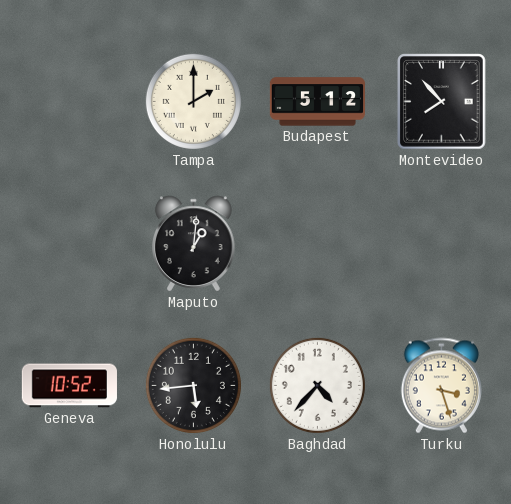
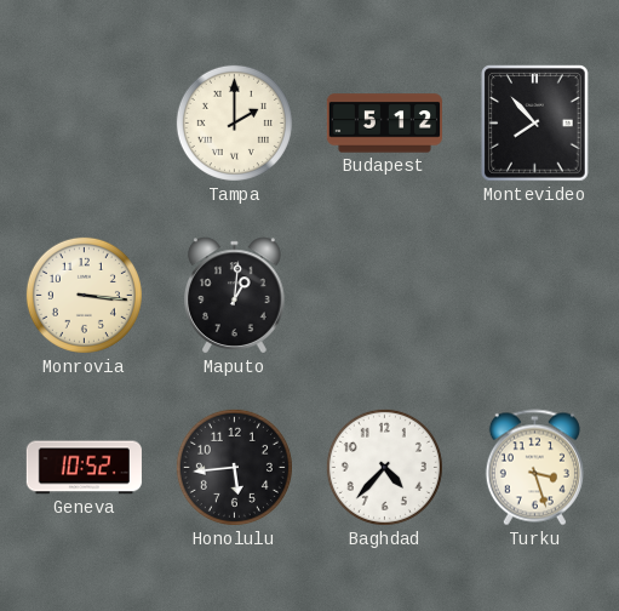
Monrovia: none -> 3:16 (84, 295)
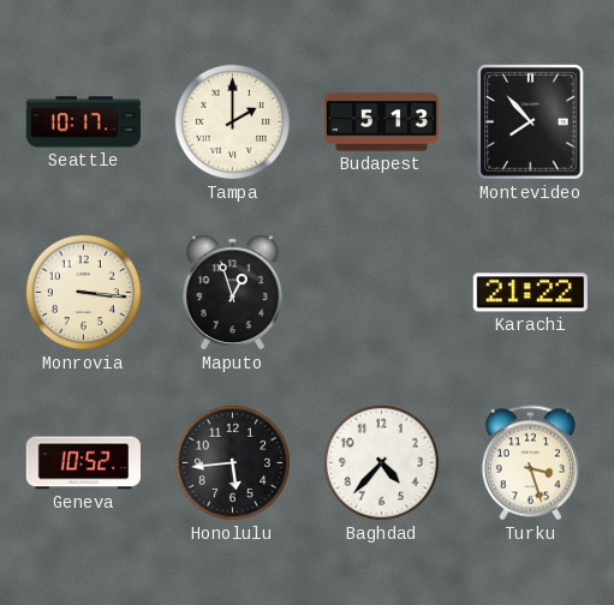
Seattle: none -> 10:17 (83, 122)
Budapest: 5:12 -> 5:13 (381, 122)
Maputo: 1:01 -> 12:57 (233, 293)
Karachi: none -> 21:22 (530, 293)
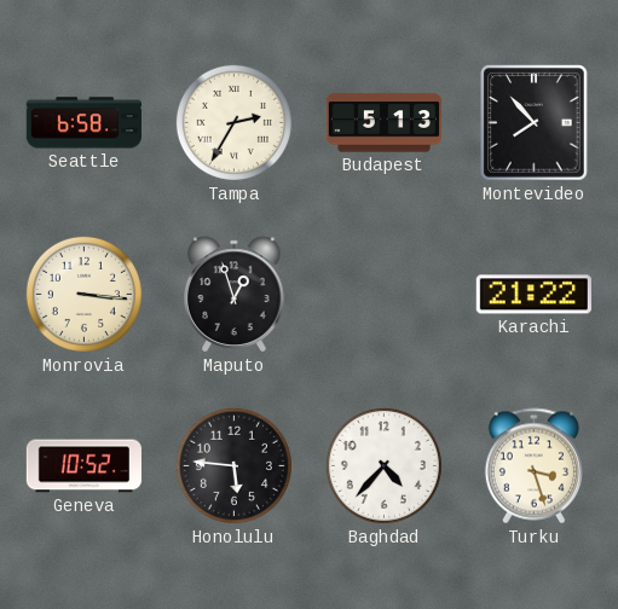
Seattle: 10:17 -> 6:58 (83, 123)
Tampa: 2:00 -> 2:35 (233, 122)
Honolulu: 5:44 -> 5:46 (233, 465)
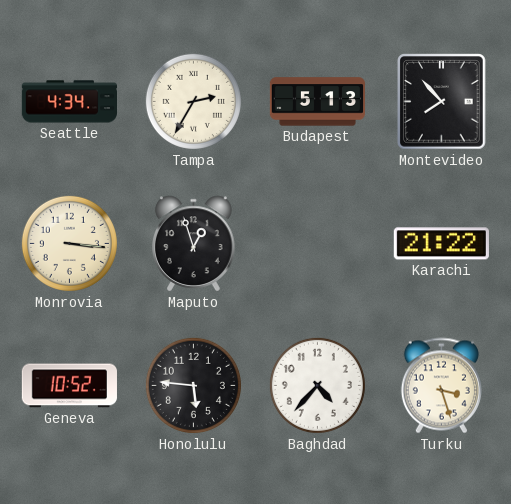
Seattle: 6:58 -> 4:34 (69, 102)
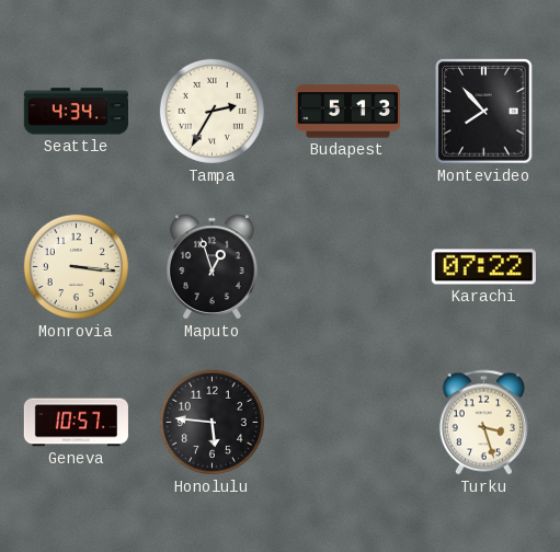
Karachi: 21:22 -> 07:22 (483, 267)
Geneva: 10:52 -> 10:57 (76, 423)
Baghdad: 4:37 -> none (317, 385)
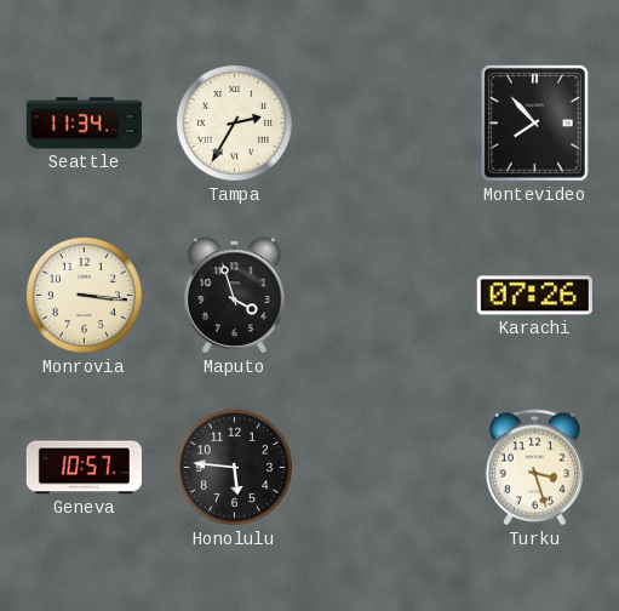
Seattle: 4:34 -> 11:34 (84, 124)
Budapest: 5:13 -> none (347, 112)
Maputo: 12:57 -> 3:57 (235, 296)
Karachi: 07:22 -> 07:26 (534, 296)
